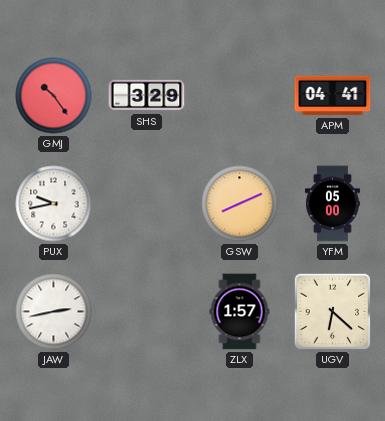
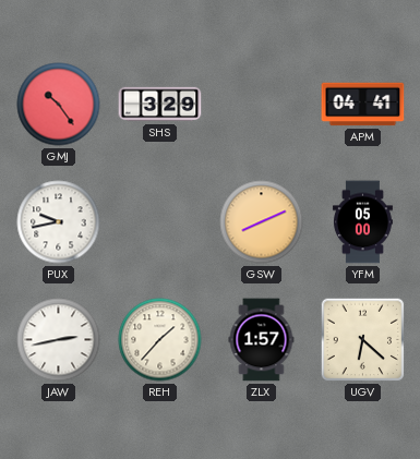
REH: none -> 1:37 (160, 340)
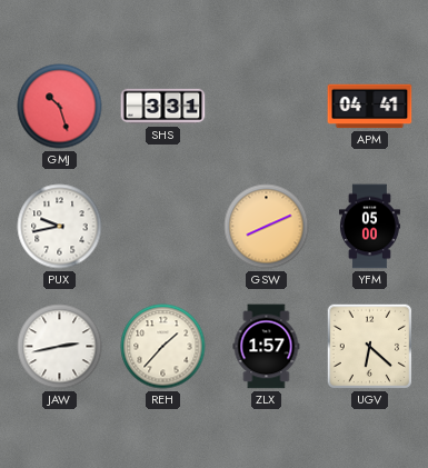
GMJ: 10:24 -> 10:27 (60, 107)
SHS: 3:29 -> 3:31 (163, 107)
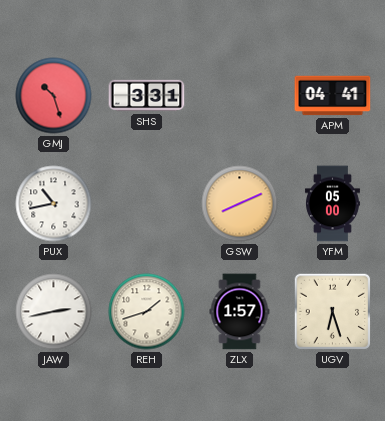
PUX: 9:43 -> 10:43 (54, 204)
REH: 1:37 -> 1:42 (147, 312)
UGV: 6:22 -> 6:27 (333, 312)
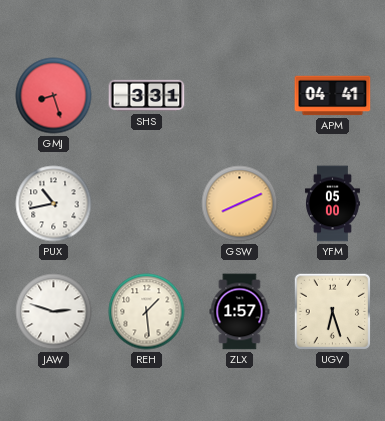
GMJ: 10:27 -> 8:27 (54, 96)
JAW: 2:43 -> 2:48 (54, 312)
REH: 1:42 -> 1:29 (147, 312)
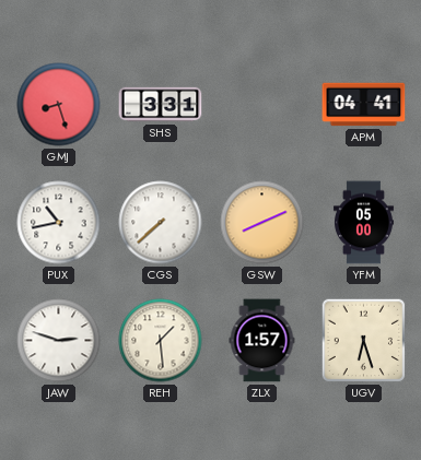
CGS: none -> 7:38 (161, 223)
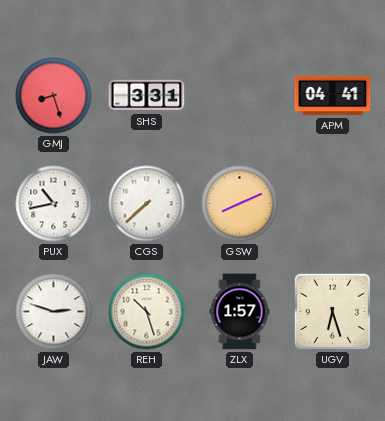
YFM: 05:00 -> none (363, 223)
REH: 1:29 -> 10:27 (147, 312)
